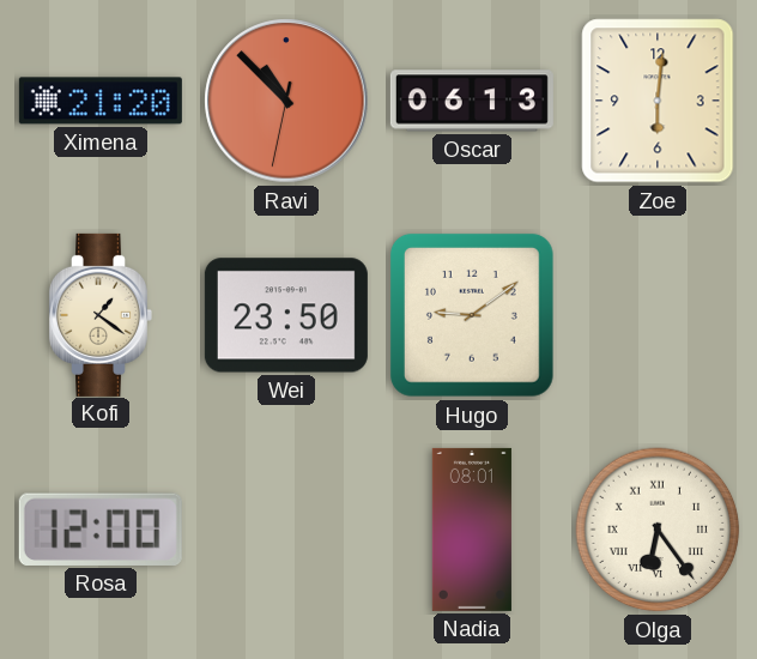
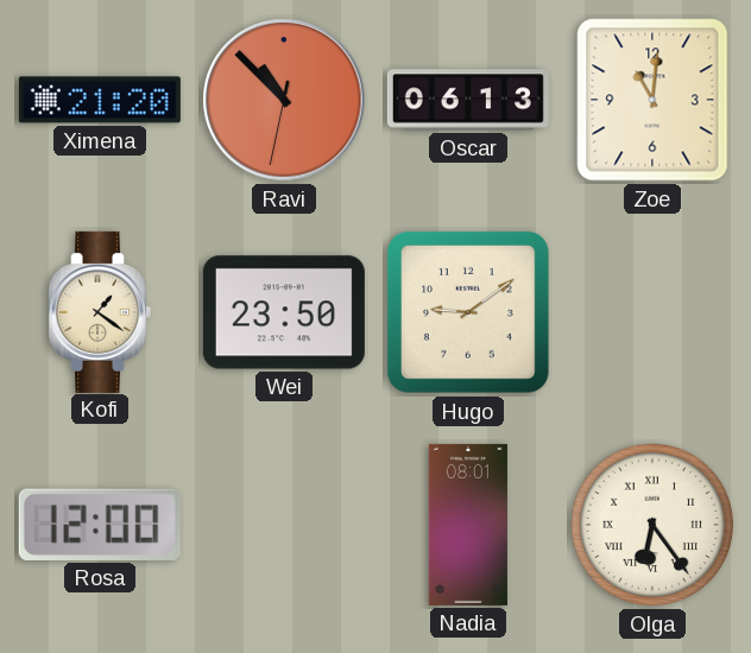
Zoe: 6:01 -> 11:01 (652, 100)
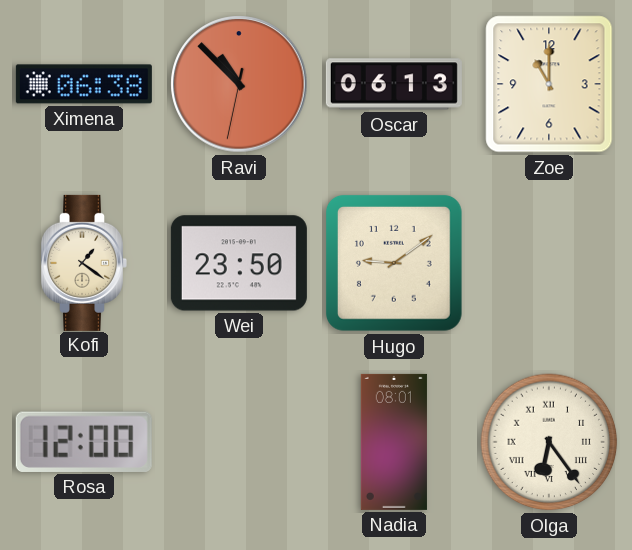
Ximena: 21:20 -> 06:38 (84, 84)
Zoe: 11:01 -> 11:00 (549, 84)
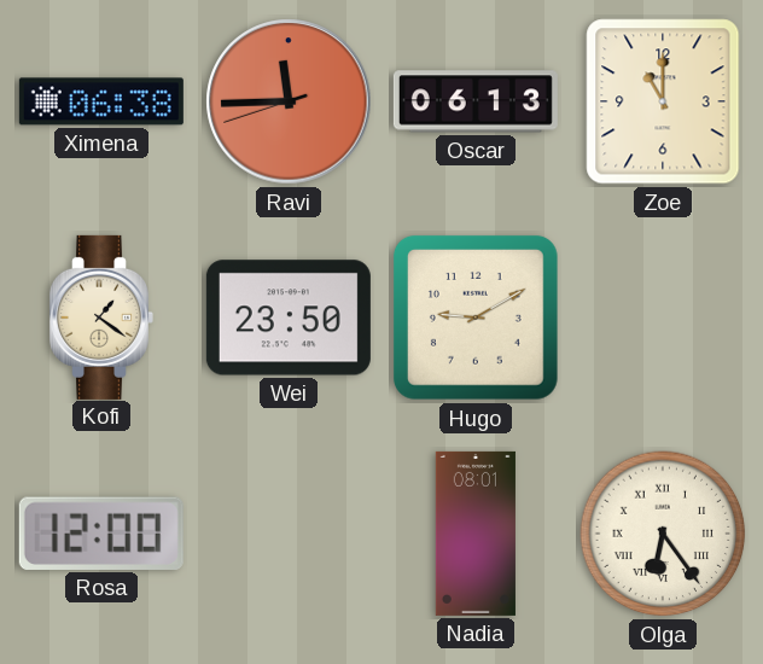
Ravi: 10:52 -> 11:44 (289, 101)
Hugo: 9:09 -> 9:10 (476, 318)
